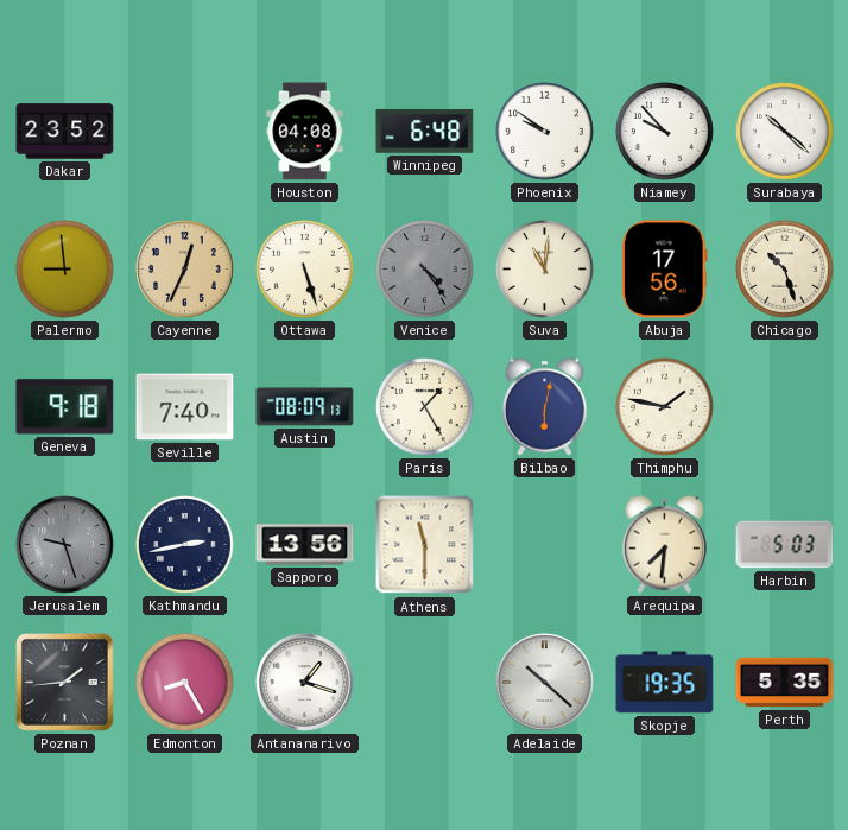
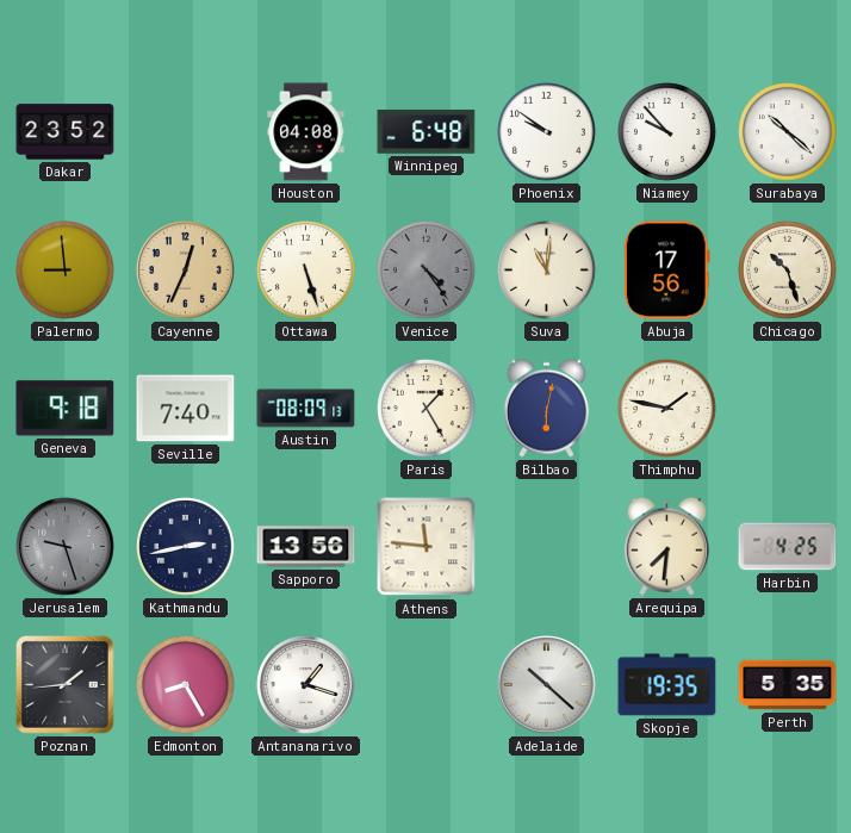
Athens: 11:30 -> 11:46 (427, 547)
Harbin: 5:03 -> 4:25 (788, 547)
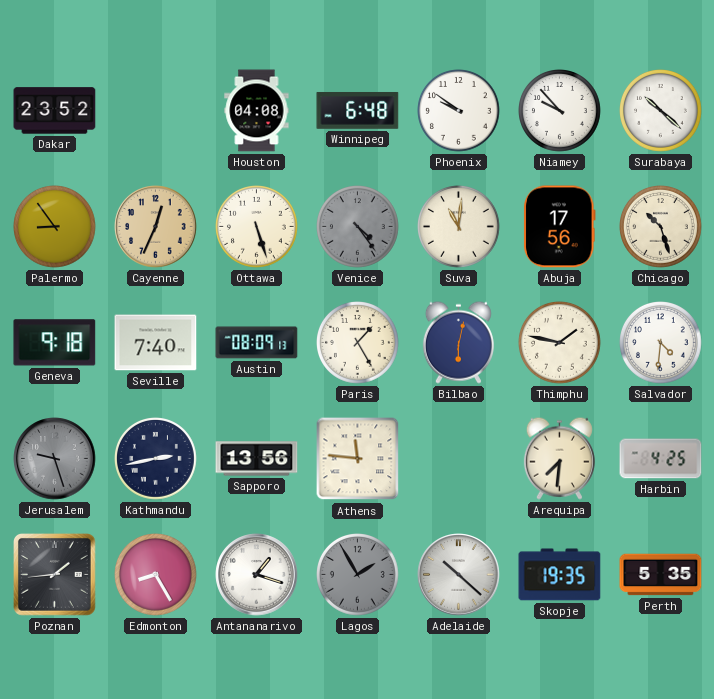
Palermo: 8:59 -> 8:54 (55, 227)
Salvador: none -> 4:31 (661, 343)
Lagos: none -> 1:55 (358, 575)
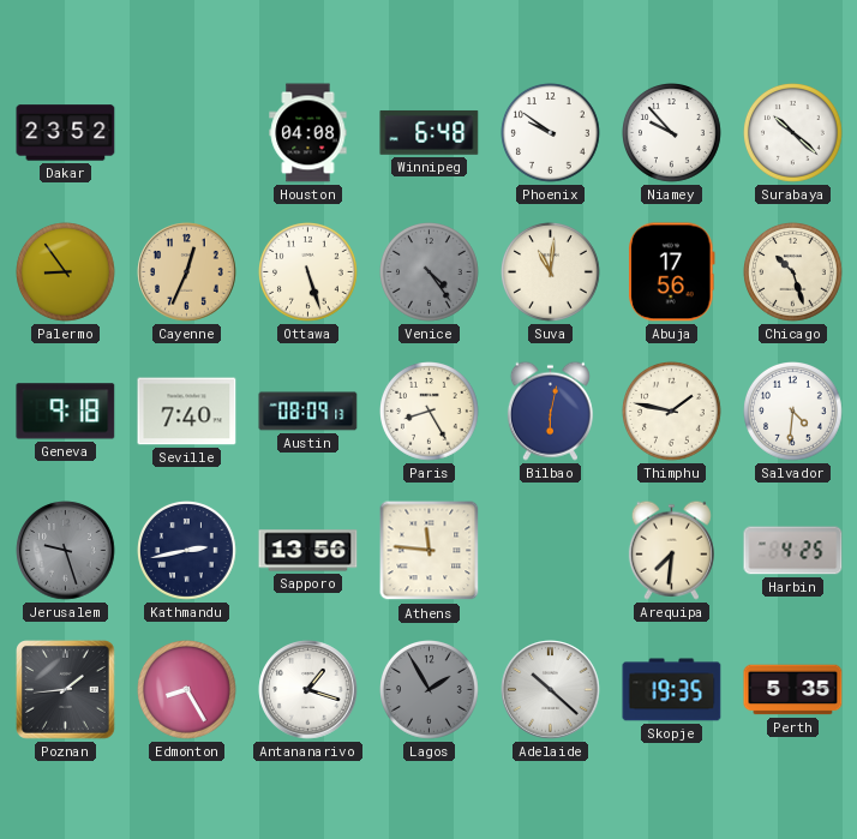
Paris: 1:25 -> 8:25 (430, 412)
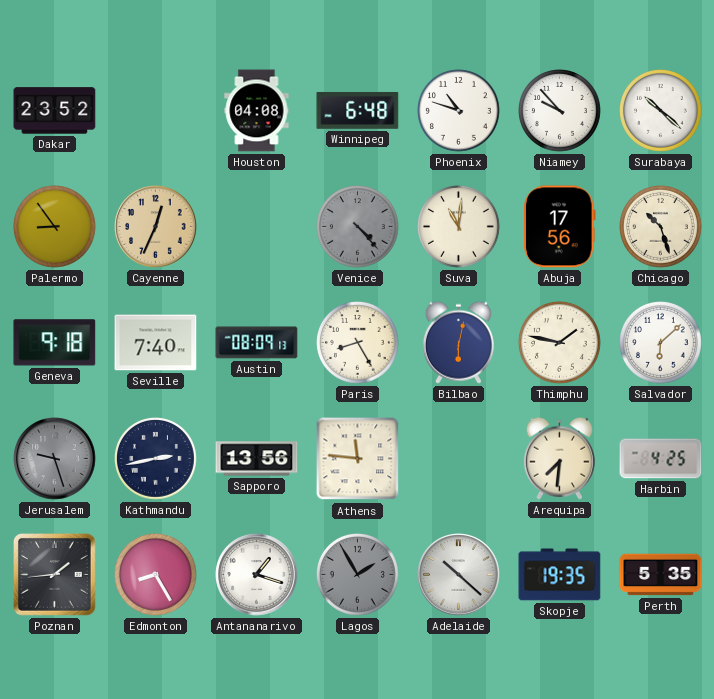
Phoenix: 9:51 -> 10:48 (459, 111)
Ottawa: 5:27 -> none (308, 272)
Venice: 4:24 -> 4:23 (358, 227)
Salvador: 4:31 -> 6:08 (661, 343)
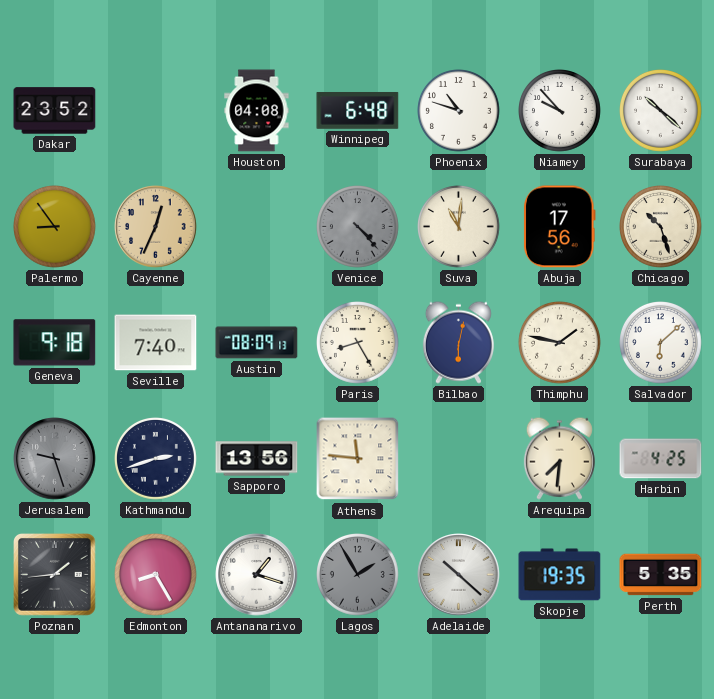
Kathmandu: 2:43 -> 2:42 (156, 459)
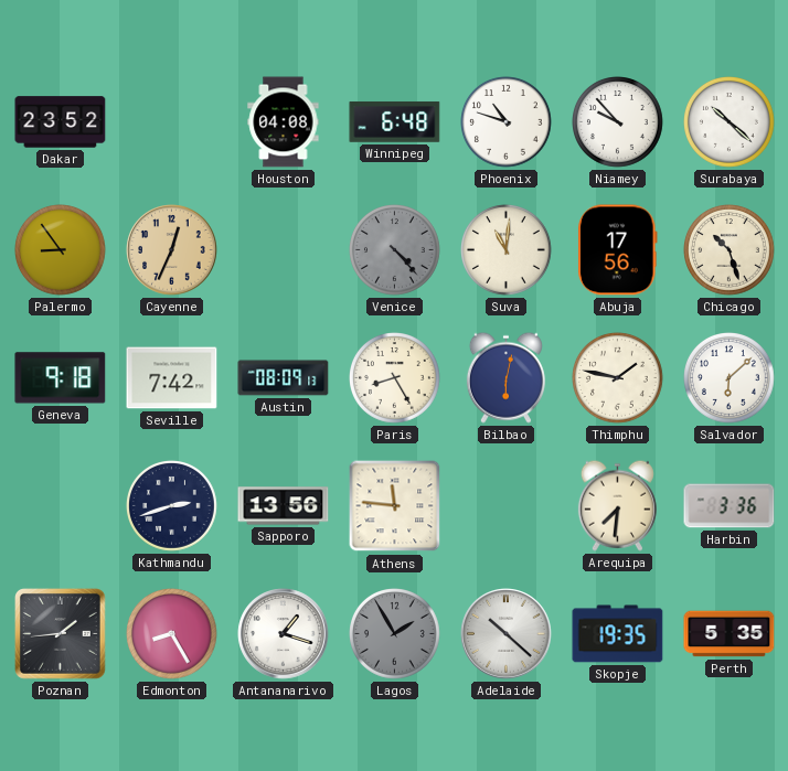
Seville: 7:40 -> 7:42 (172, 378)
Jerusalem: 9:27 -> none (55, 459)
Harbin: 4:25 -> 3:36 (730, 506)
